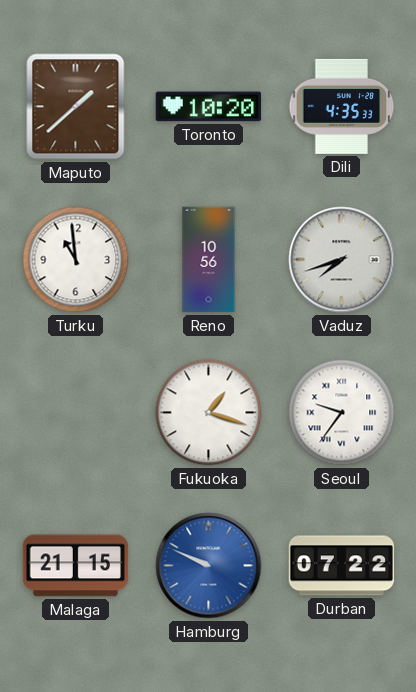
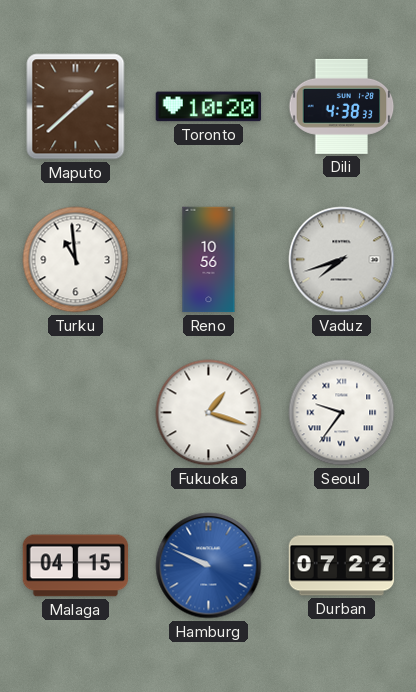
Dili: 4:35 -> 4:38 (342, 106)
Malaga: 21:15 -> 04:15 (76, 566)
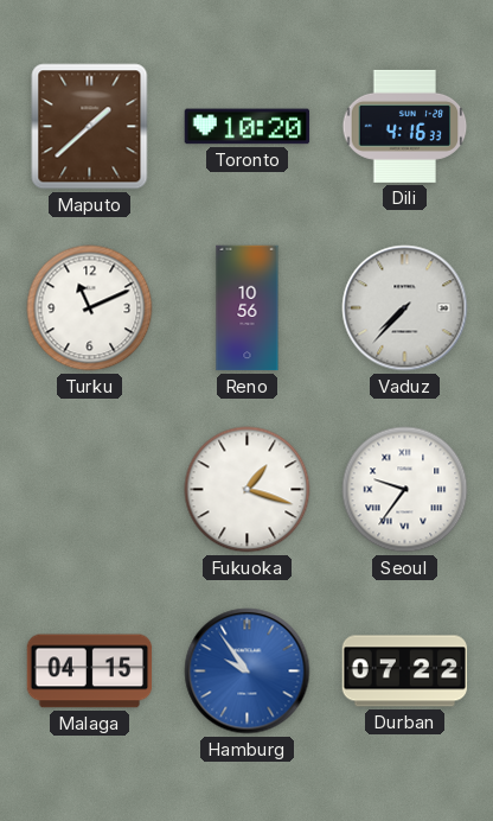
Dili: 4:38 -> 4:16 (405, 126)
Turku: 10:59 -> 11:11 (90, 308)
Vaduz: 7:42 -> 7:37 (405, 308)
Hamburg: 9:49 -> 9:54 (248, 672)
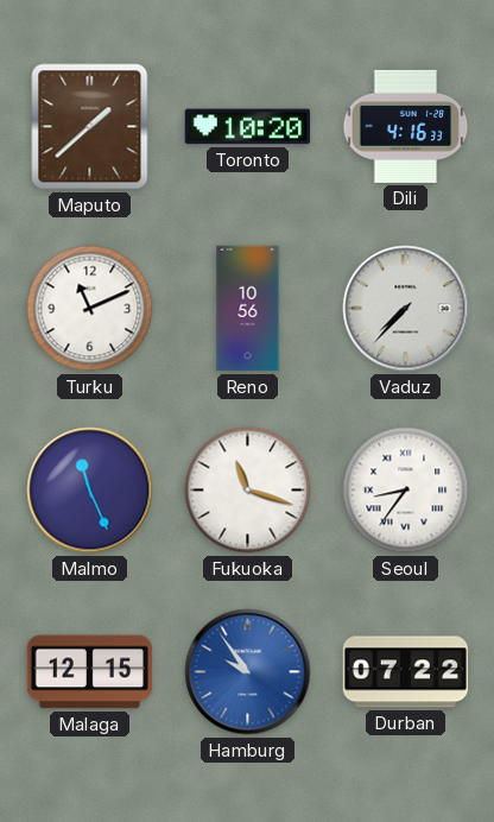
Malmo: none -> 11:26 (90, 491)
Fukuoka: 1:18 -> 11:18 (248, 491)
Seoul: 9:36 -> 8:36 (406, 491)
Malaga: 04:15 -> 12:15 (90, 672)
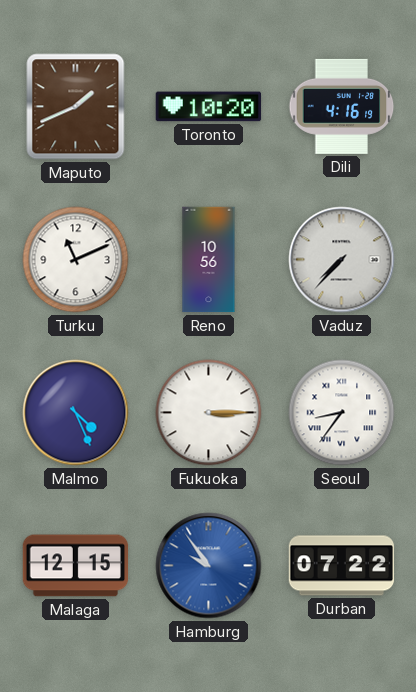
Maputo: 1:38 -> 1:41 (76, 107)
Dili: 4:16:33 -> 4:16:19 (342, 106)
Malmo: 11:26 -> 4:26 (76, 413)
Fukuoka: 11:18 -> 3:15 (209, 413)
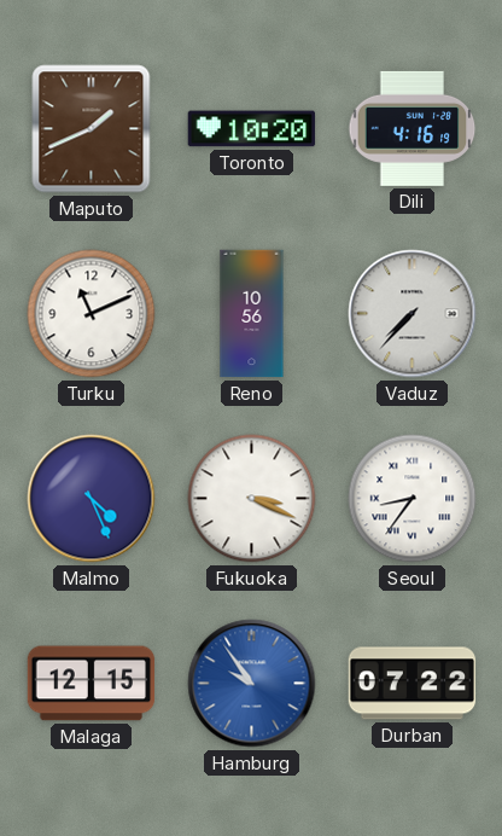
Fukuoka: 3:15 -> 3:19 (252, 499)
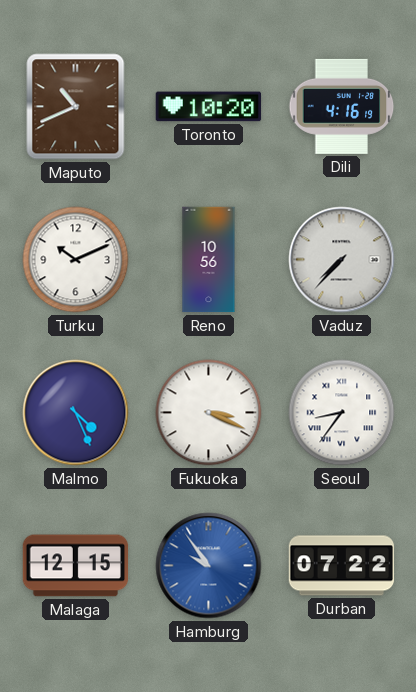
Maputo: 1:41 -> 10:41 (76, 107)
Turku: 11:11 -> 10:11 (76, 260)
